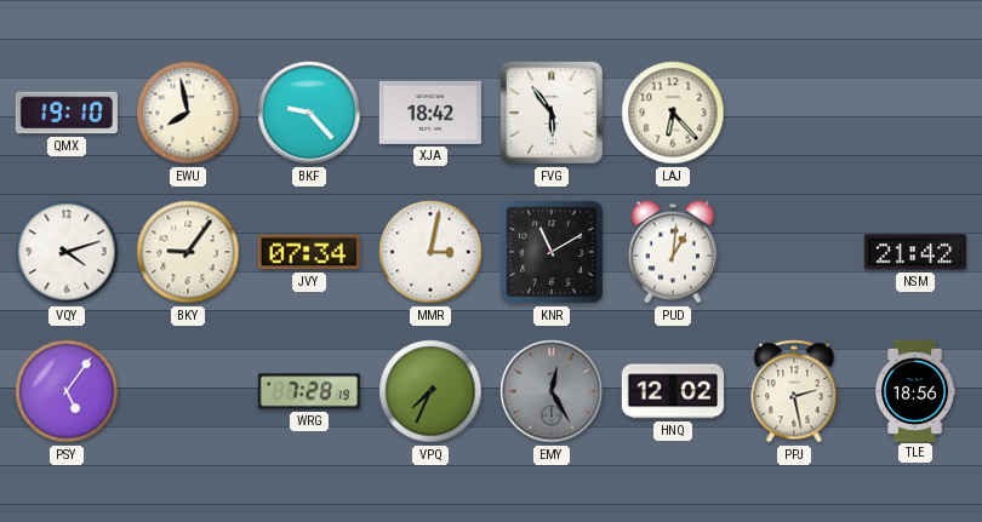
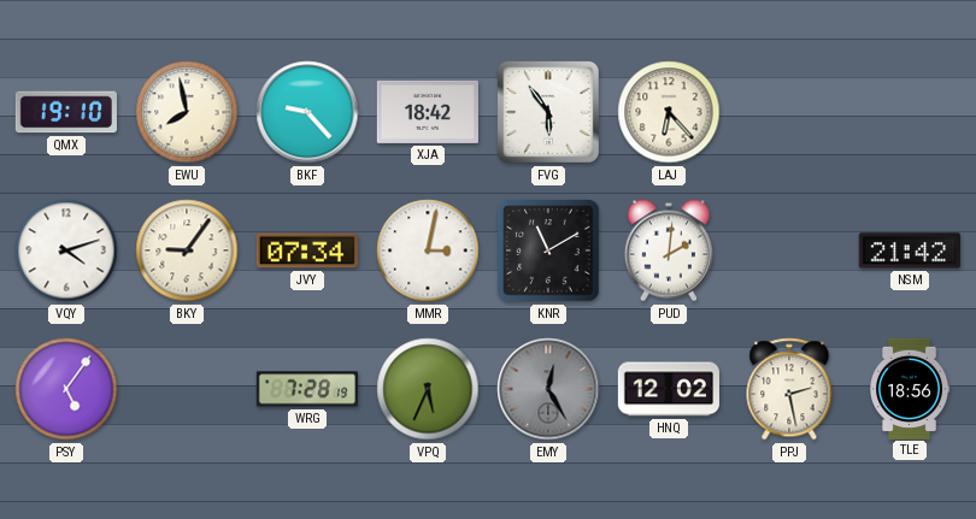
PUD: 1:01 -> 2:01 (669, 250)
VPQ: 7:34 -> 5:34 (428, 389)
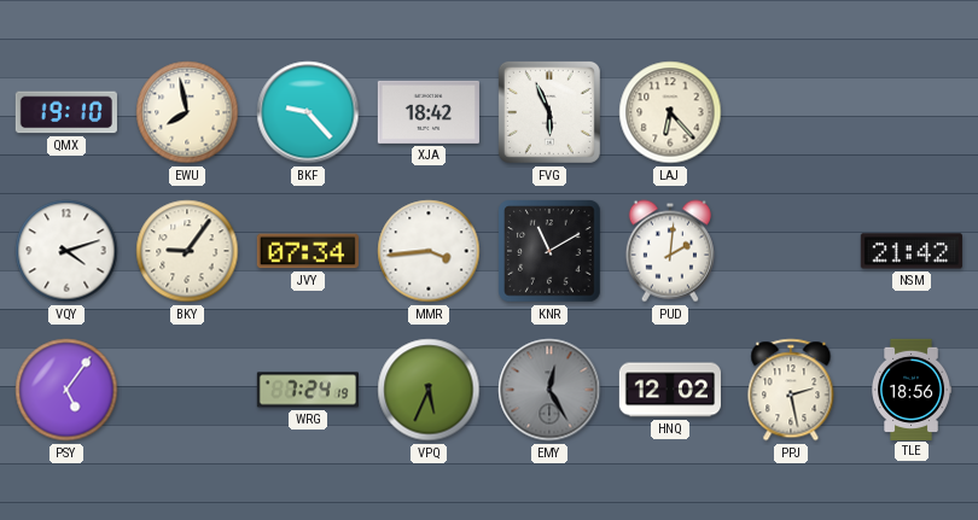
FVG: 5:54 -> 5:56 (549, 112)
MMR: 3:02 -> 3:44 (429, 251)
WRG: 7:28 -> 7:24 (308, 390)
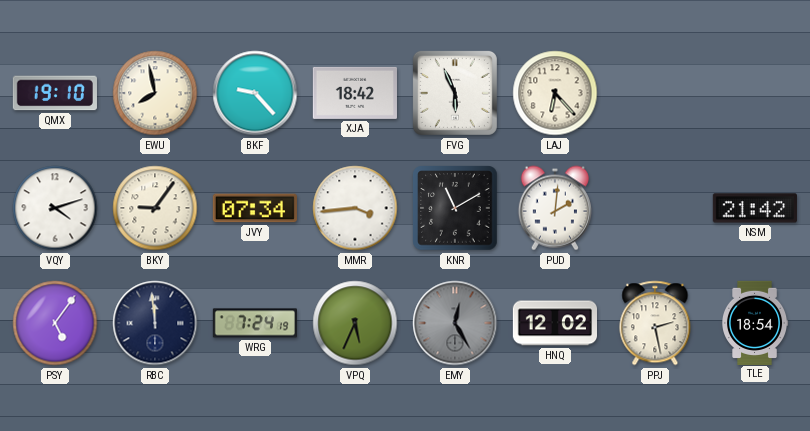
RBC: none -> 11:59 (155, 323)
TLE: 18:56 -> 18:54 (756, 322)
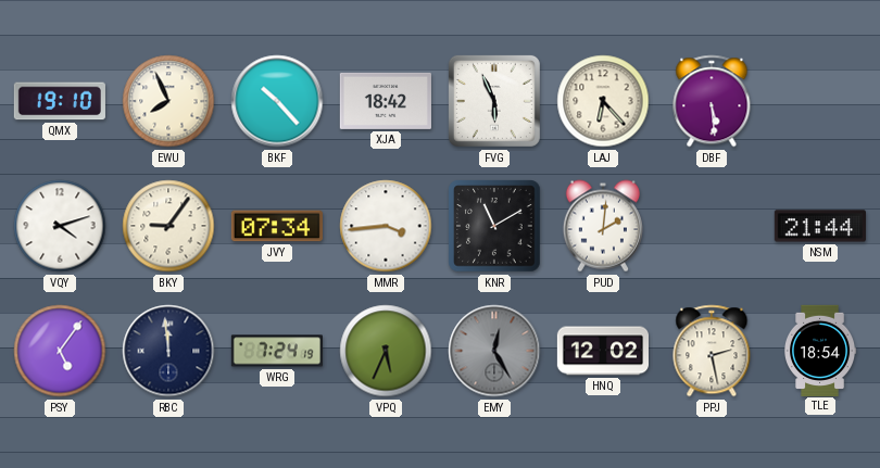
EWU: 7:58 -> 7:56 (168, 101)
BKF: 9:23 -> 10:23 (277, 101)
DBF: none -> 5:29 (712, 101)
NSM: 21:42 -> 21:44 (820, 226)
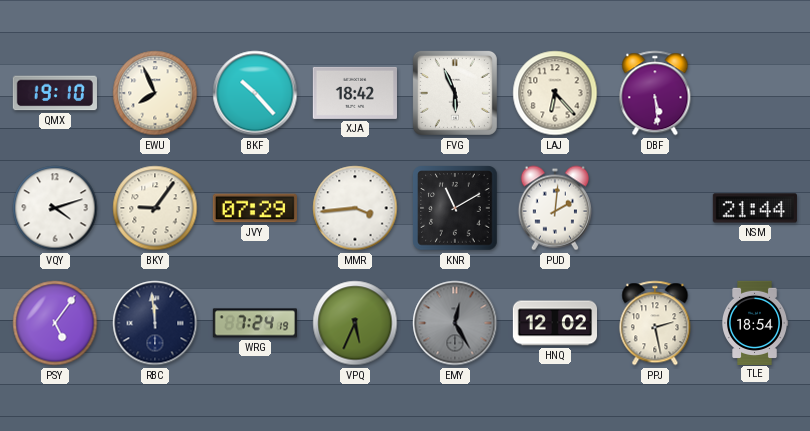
JVY: 07:34 -> 07:29 (255, 208)
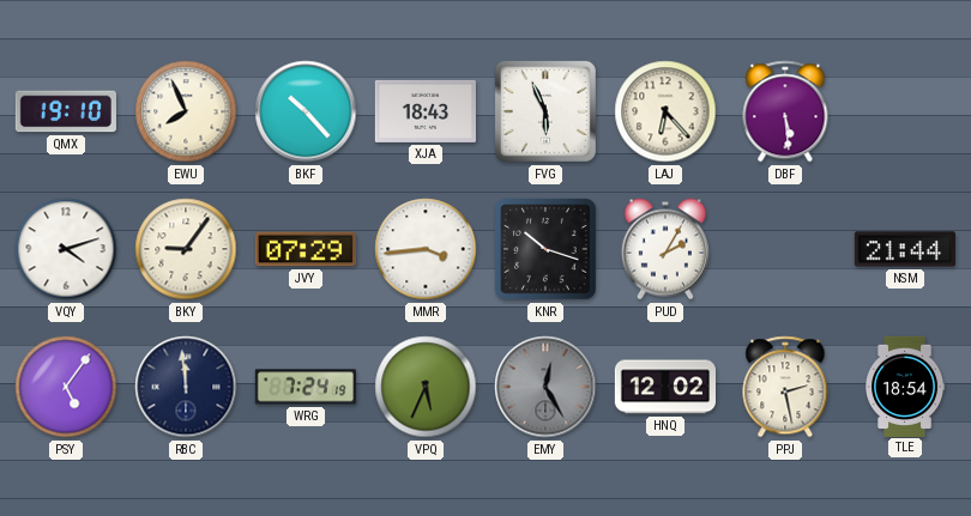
XJA: 18:42 -> 18:43 (426, 111)
KNR: 11:10 -> 10:18 (545, 249)
PUD: 2:01 -> 2:05 (665, 249)
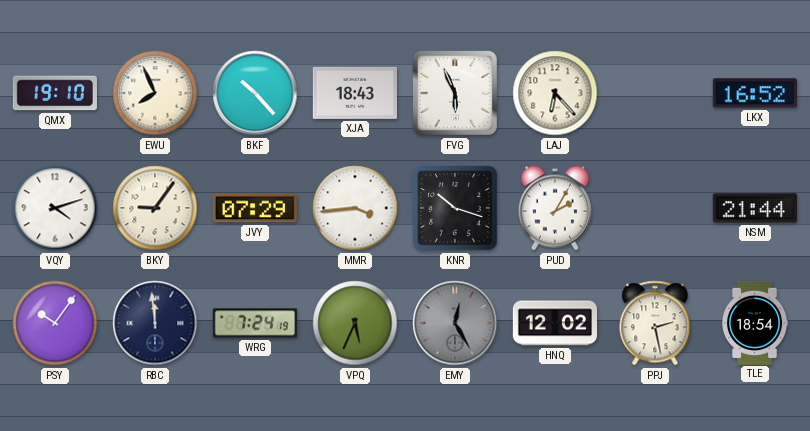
DBF: 5:29 -> none (785, 111)
LKX: none -> 16:52 (755, 93)
PSY: 5:06 -> 10:06 (55, 323)
